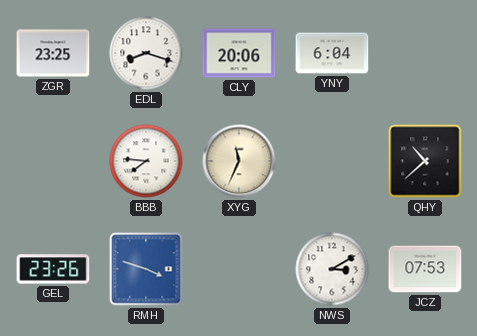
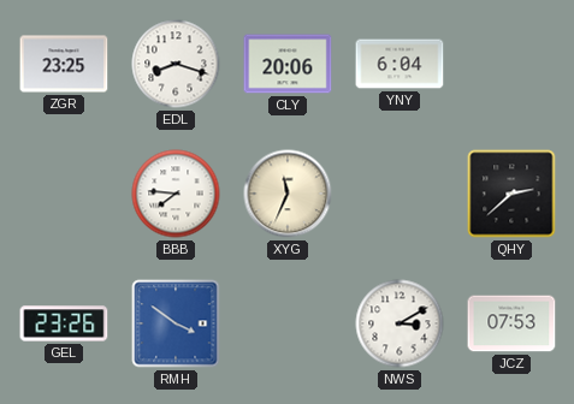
QHY: 10:38 -> 2:38 (511, 194)
RMH: 3:48 -> 3:51 (176, 323)
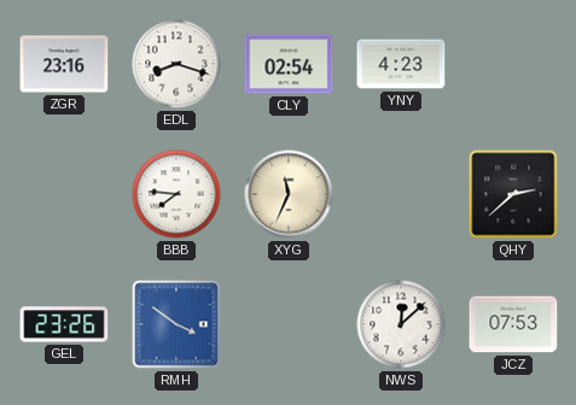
ZGR: 23:25 -> 23:16 (64, 64)
CLY: 20:06 -> 02:54 (289, 64)
YNY: 6:04 -> 4:23 (401, 64)
NWS: 3:10 -> 12:08 (401, 324)
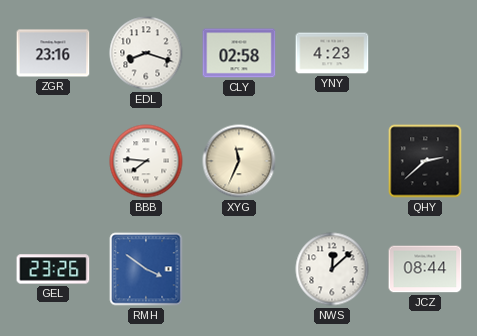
CLY: 02:54 -> 02:58 (239, 53)
JCZ: 07:53 -> 08:44 (425, 269)
